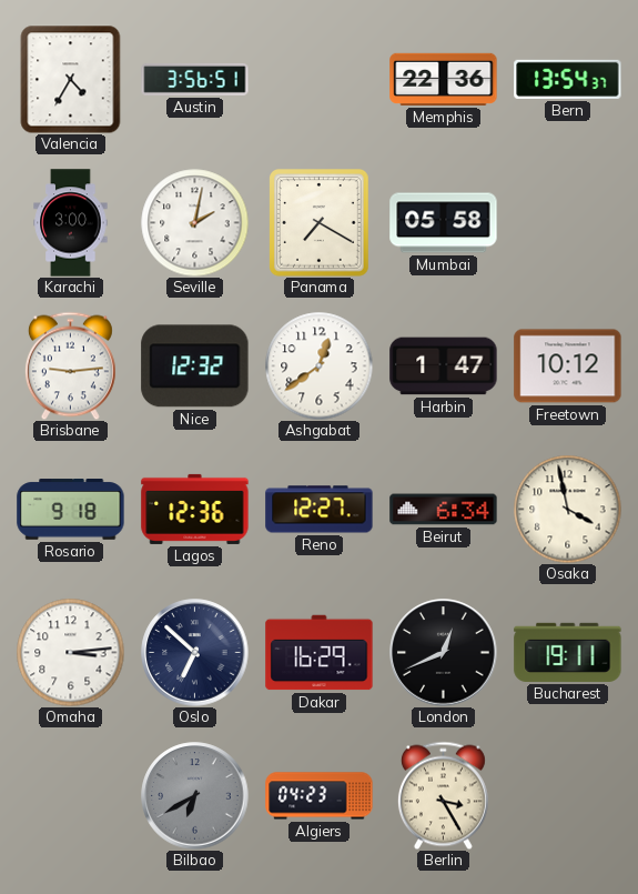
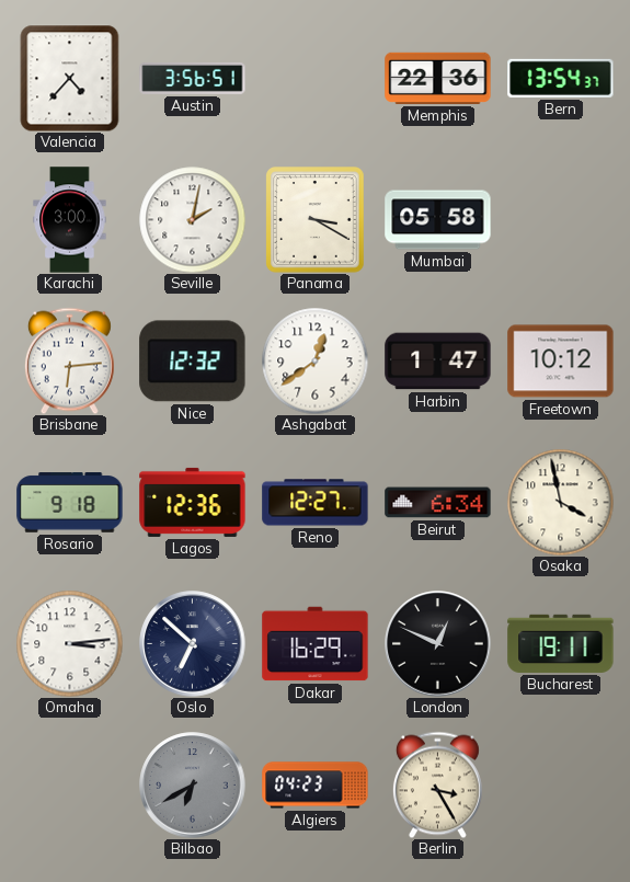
Valencia: 4:35 -> 4:37 (70, 78)
Panama: 7:20 -> 3:20 (316, 220)
Brisbane: 9:14 -> 6:14 (69, 360)
London: 12:41 -> 12:49 (438, 644)
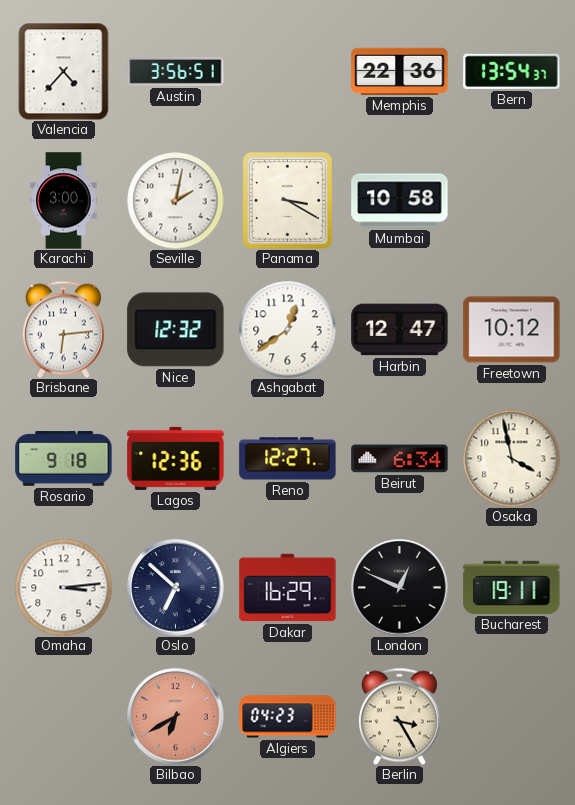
Mumbai: 05:58 -> 10:58 (400, 201)
Harbin: 1:47 -> 12:47 (400, 330)
Bilbao dial: grey -> salmon (176, 717)
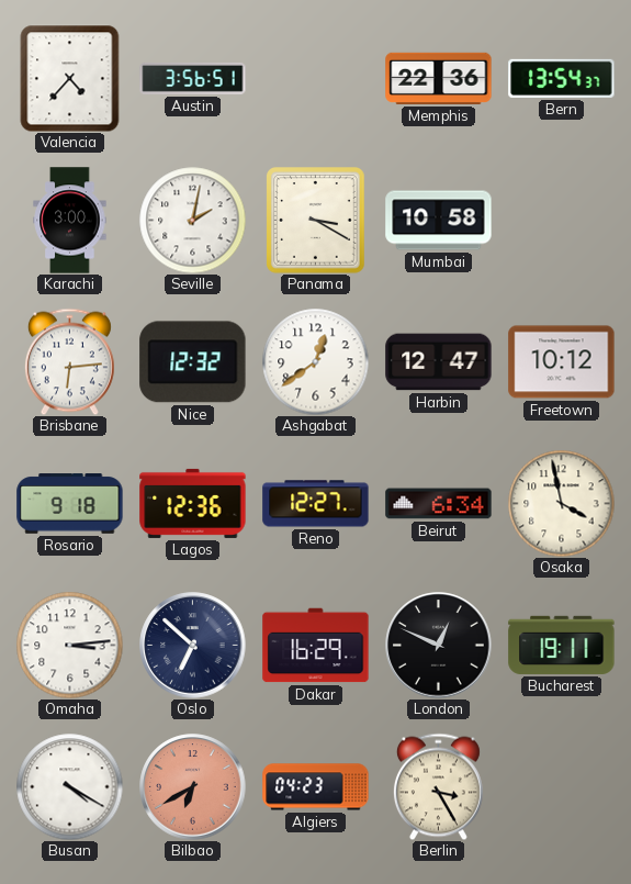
Busan: none -> 4:20 (69, 786)
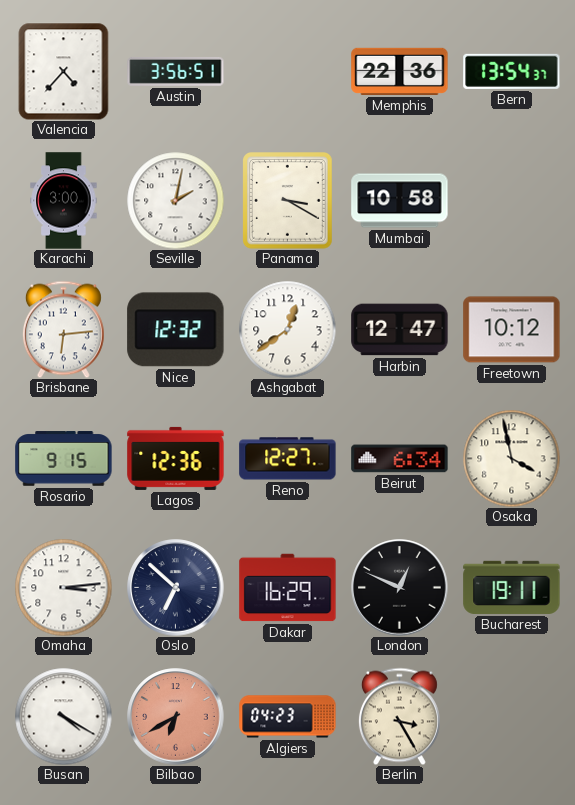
Rosario: 9:18 -> 9:15 (64, 459)
